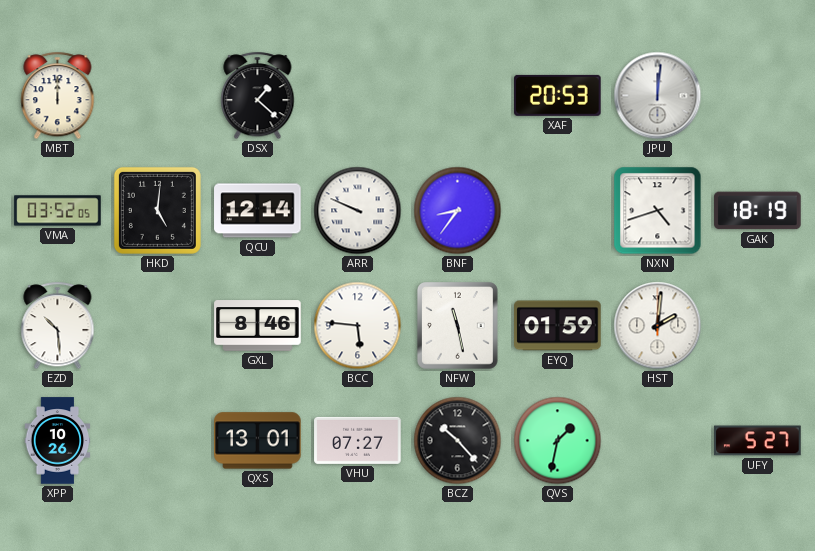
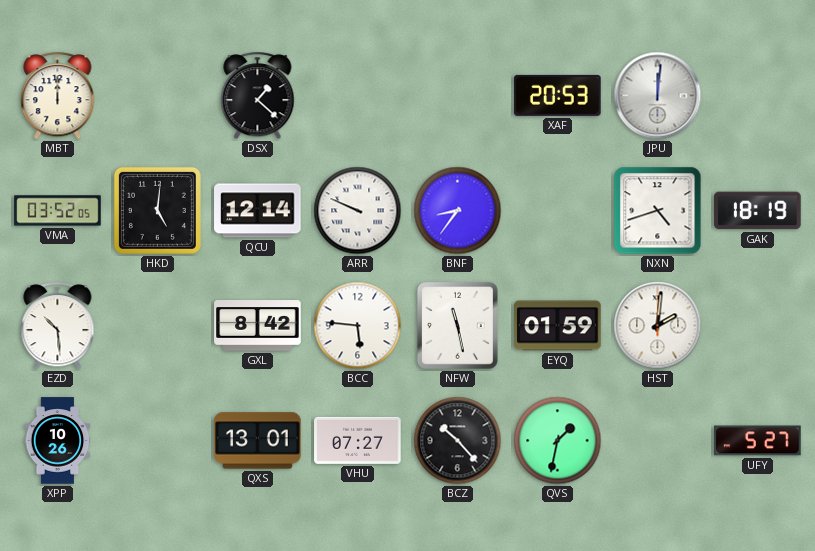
GXL: 8:46 -> 8:42 (258, 326)
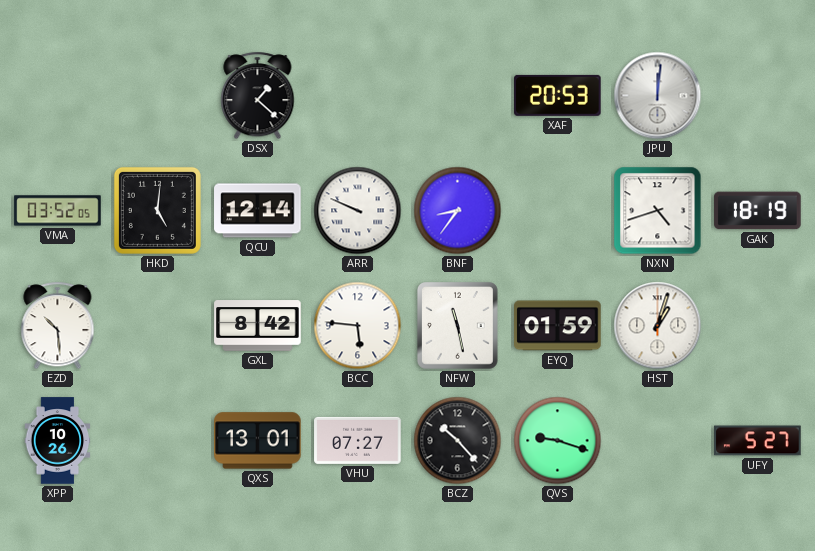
MBT: 12:00 -> none (58, 96)
HST: 2:01 -> 1:03 (658, 326)
QVS: 1:32 -> 9:18 (558, 441)
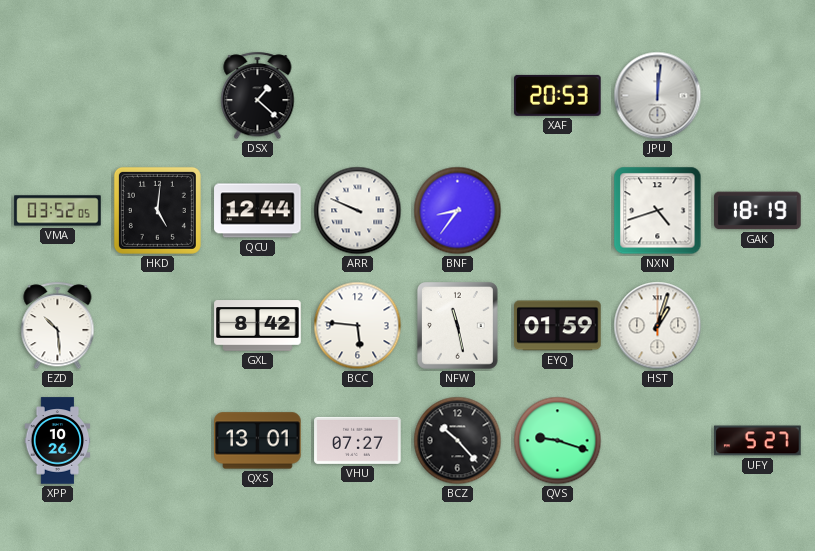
QCU: 12:14 -> 12:44 (258, 211)
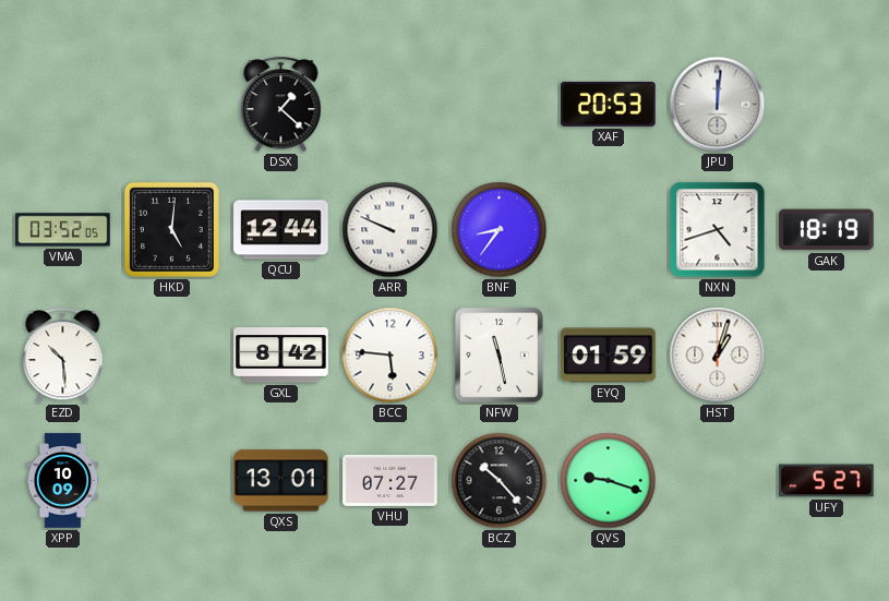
XPP: 10:26 -> 10:09 (63, 481)
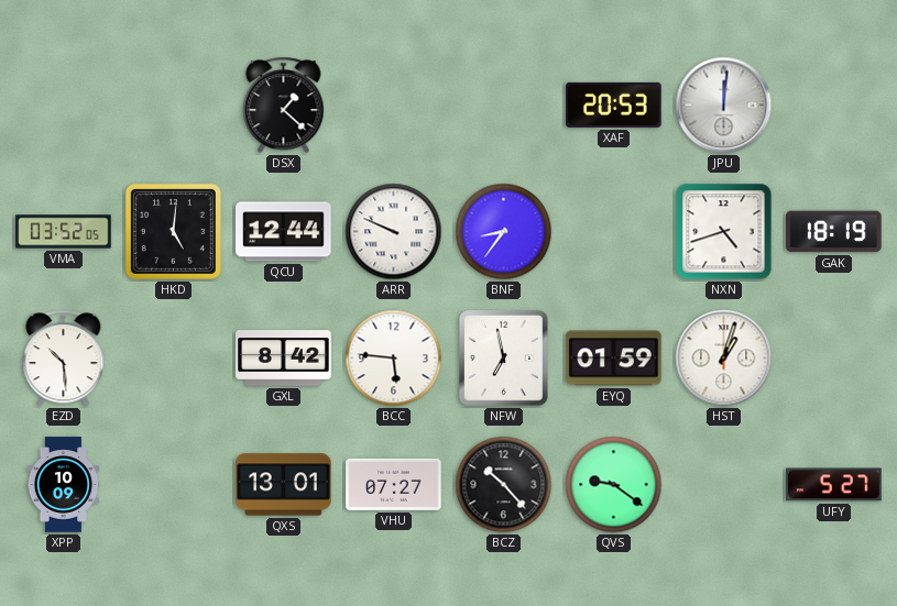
NFW: 11:28 -> 6:58 (504, 359)
QVS: 9:18 -> 9:21 (614, 485)
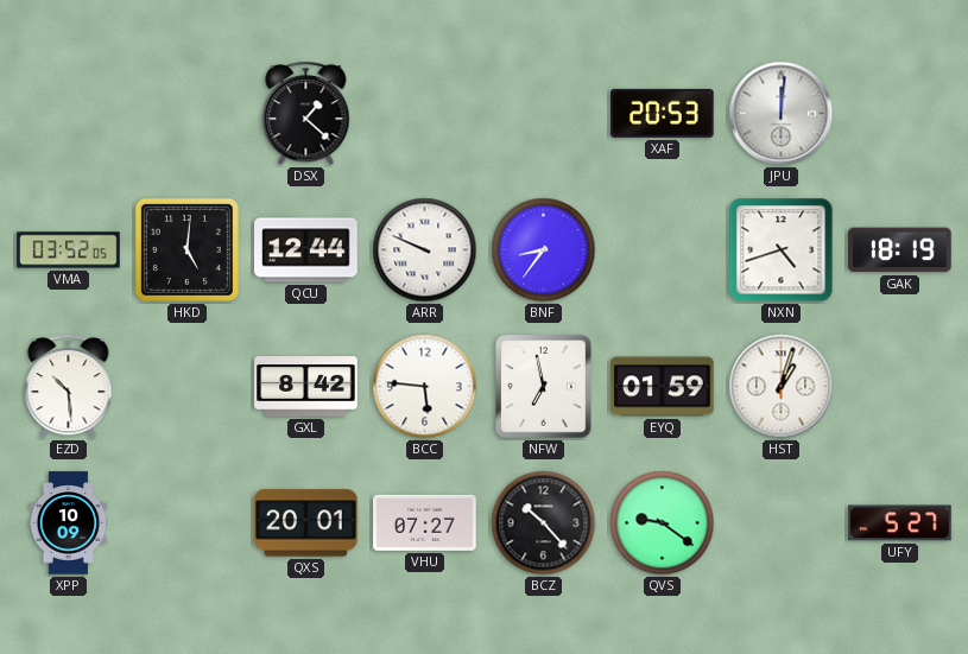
QXS: 13:01 -> 20:01 (306, 523)
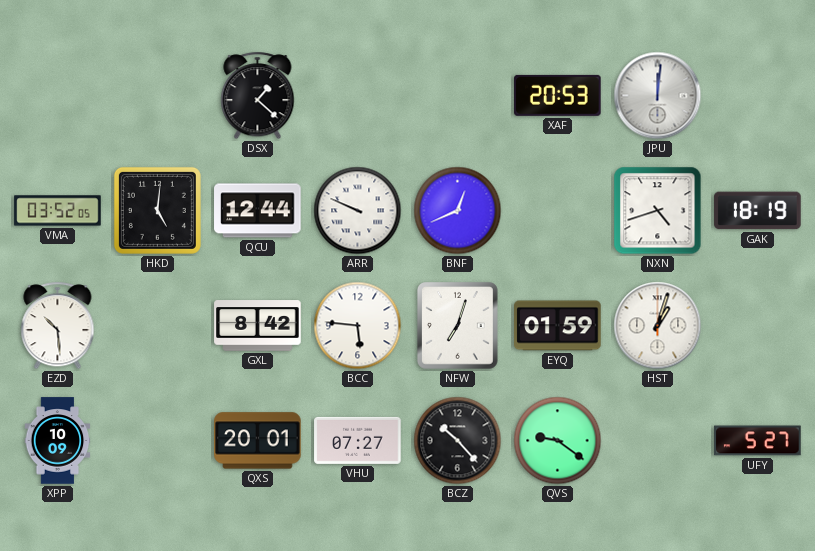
BNF: 8:36 -> 12:41 (458, 211)
NFW: 6:58 -> 7:03 (458, 326)
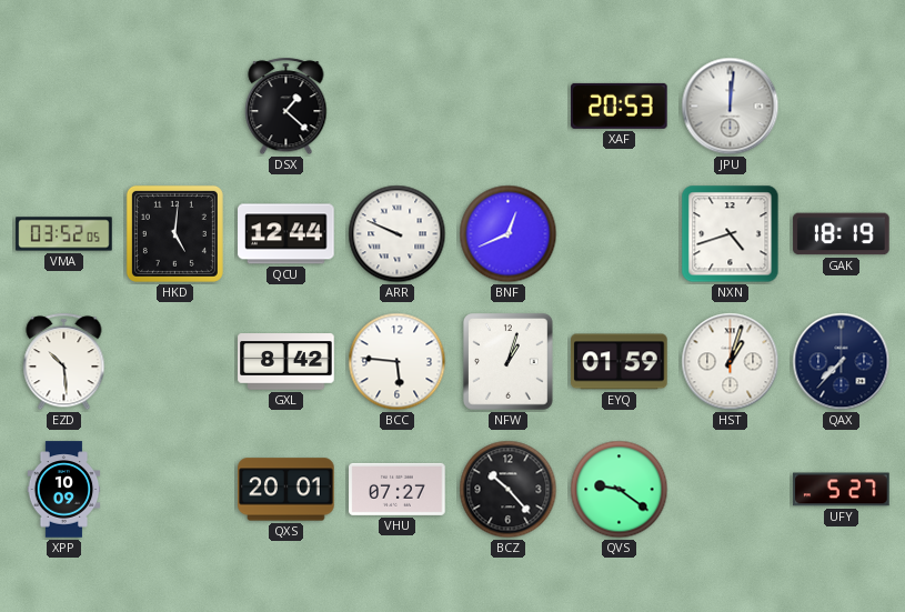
NFW: 7:03 -> 1:03 (509, 362)
QAX: none -> 7:37 (842, 362)
